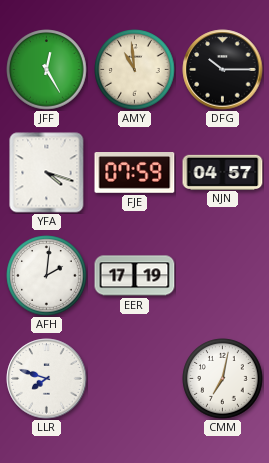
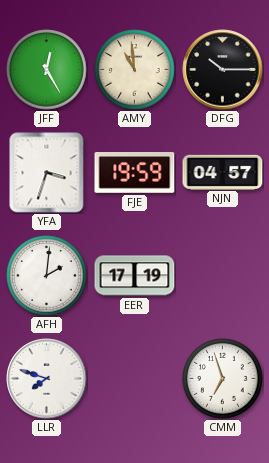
YFA: 4:18 -> 3:33 (47, 173)
FJE: 07:59 -> 19:59 (135, 173)
CMM: 7:02 -> 6:57 (223, 379)
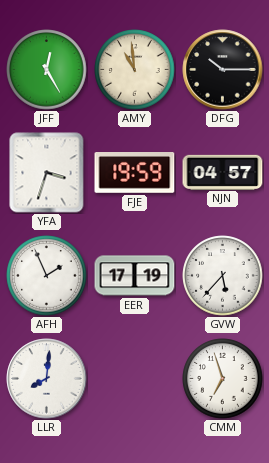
AFH: 2:01 -> 1:56 (47, 276)
GVW: none -> 5:37 (223, 276)
LLR: 7:48 -> 8:01 (47, 379)
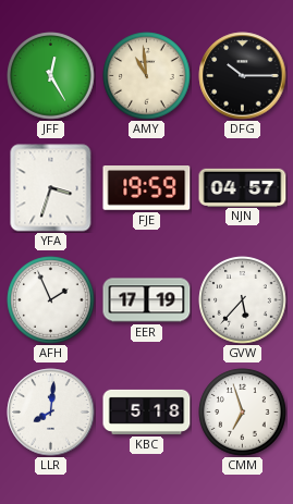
KBC: none -> 5:18 (147, 411)
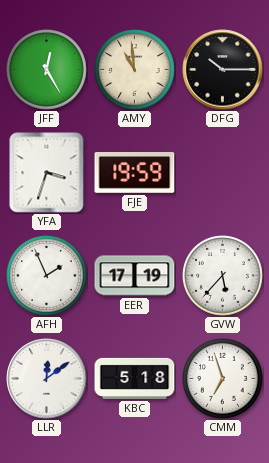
NJN: 04:57 -> none (243, 187)
LLR: 8:01 -> 12:09 (47, 379)
